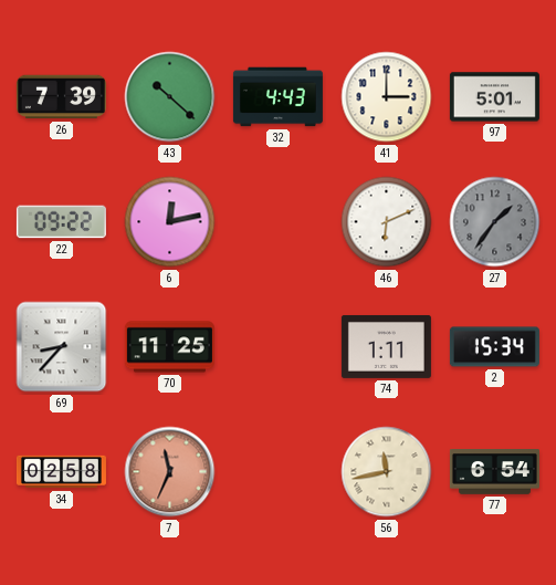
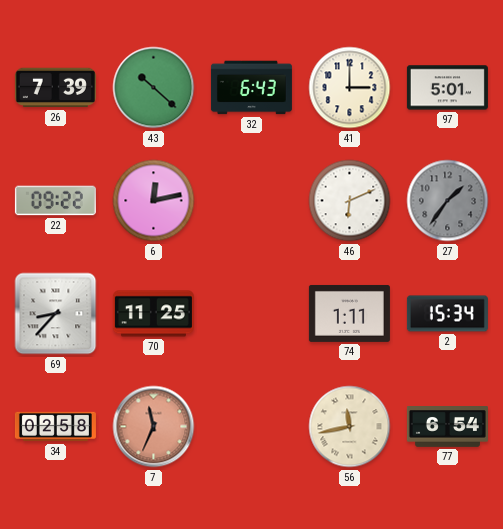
32: 4:43 -> 6:43 (251, 88)
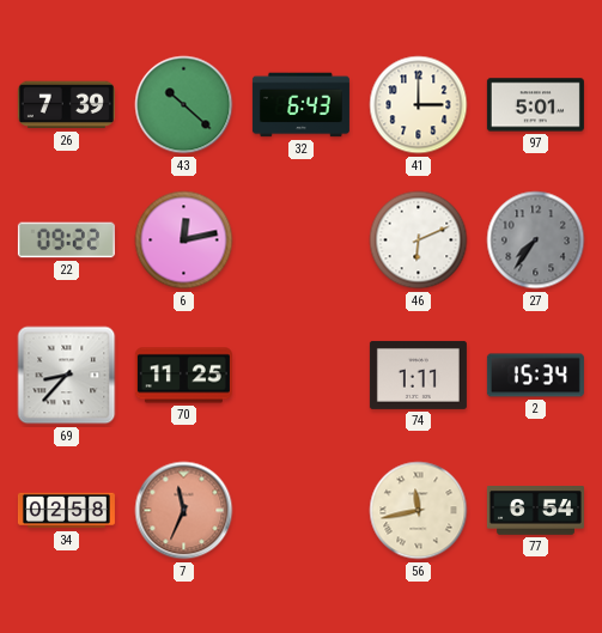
27: 1:36 -> 7:36 (536, 241)
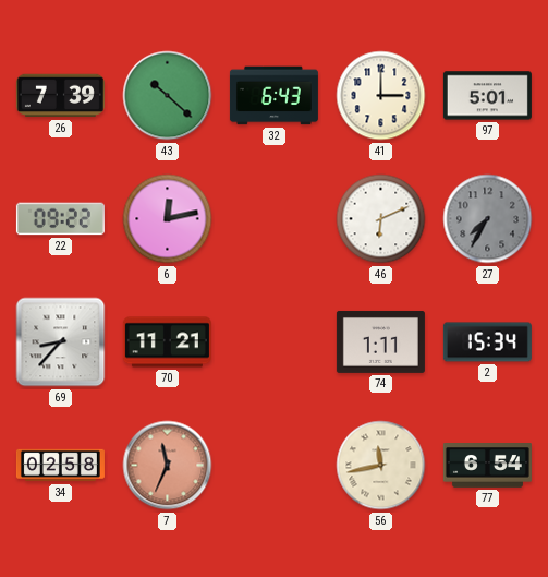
27: 7:36 -> 7:35 (488, 219)
70: 11:25 -> 11:21 (167, 342)
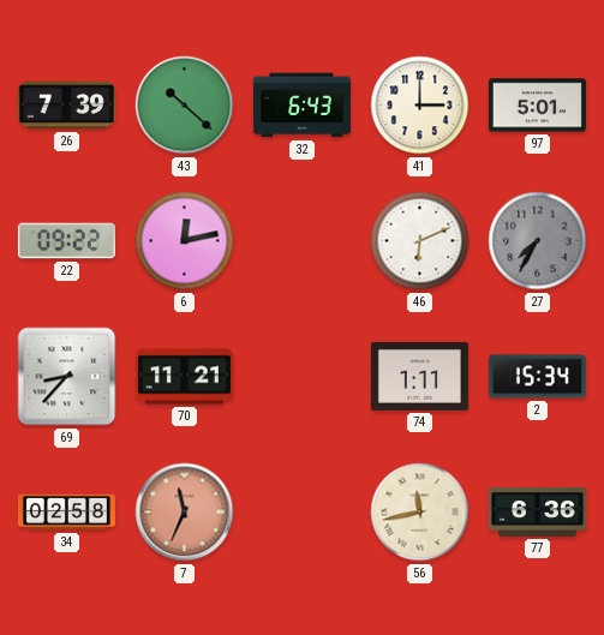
77: 6:54 -> 6:36 (537, 513)
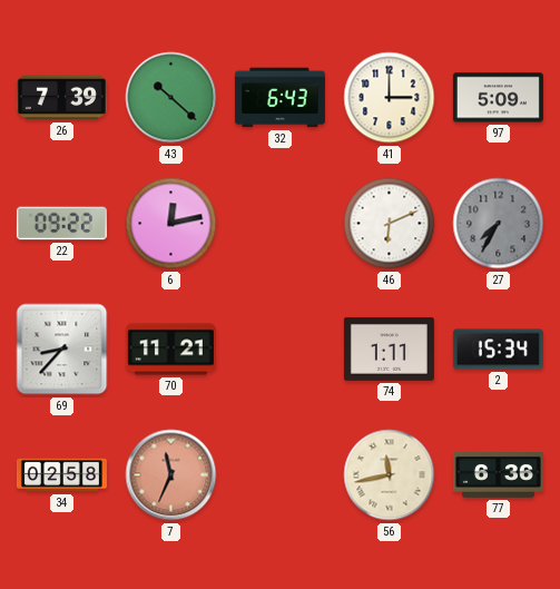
97: 5:01 -> 5:09 (498, 98)
